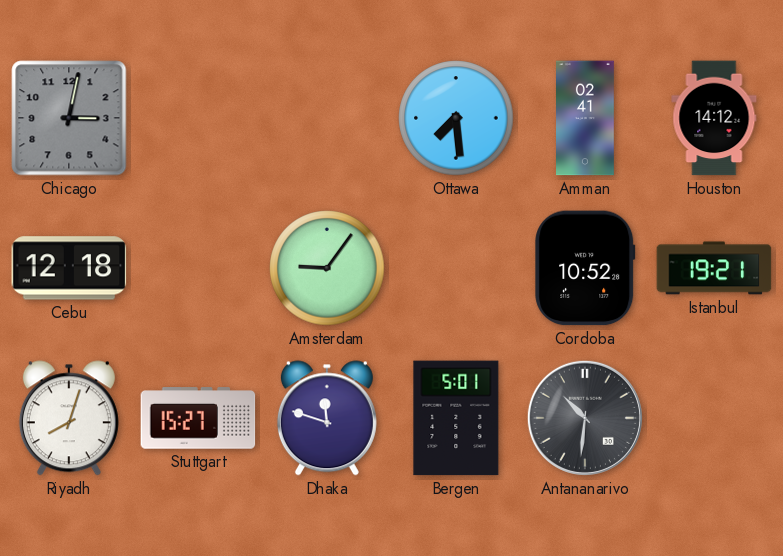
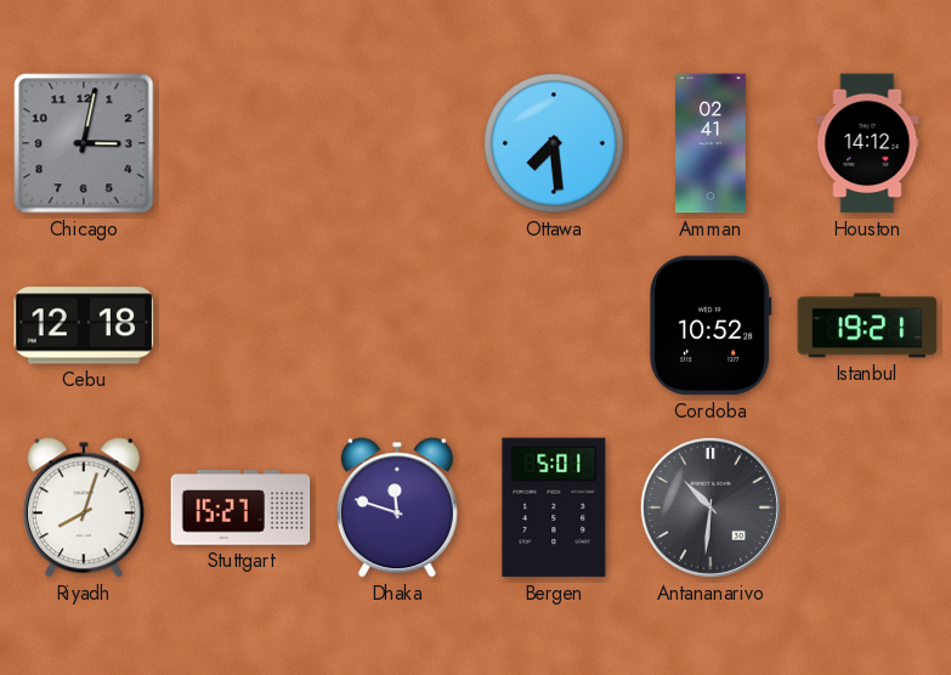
Amsterdam: 9:06 -> none (327, 268)
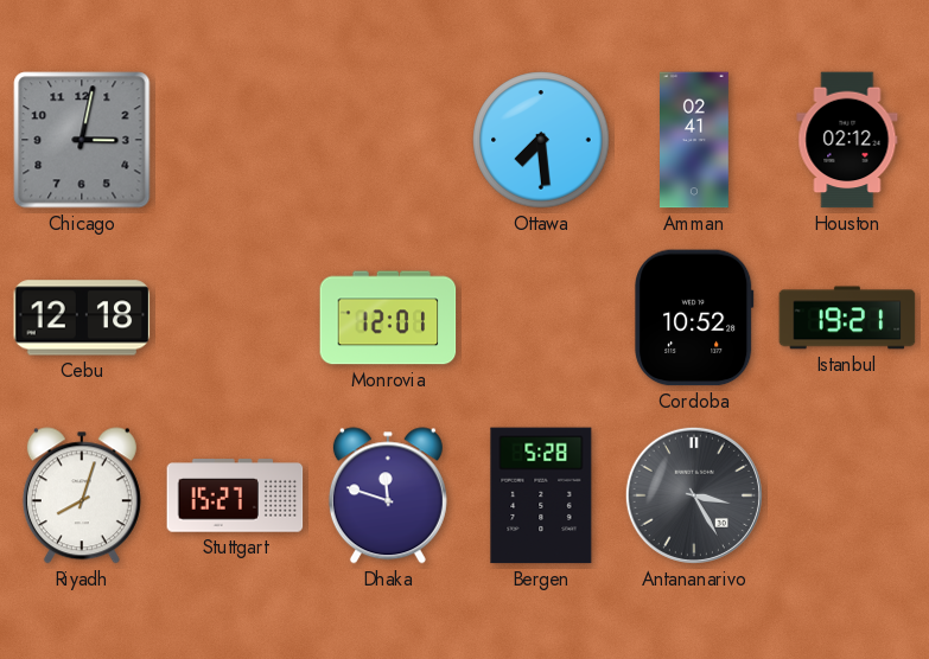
Houston: 14:12 -> 02:12 (847, 140)
Monrovia: none -> 12:01 (388, 318)
Bergen: 5:01 -> 5:28 (541, 495)
Antananarivo: 10:31 -> 3:25 (694, 495)
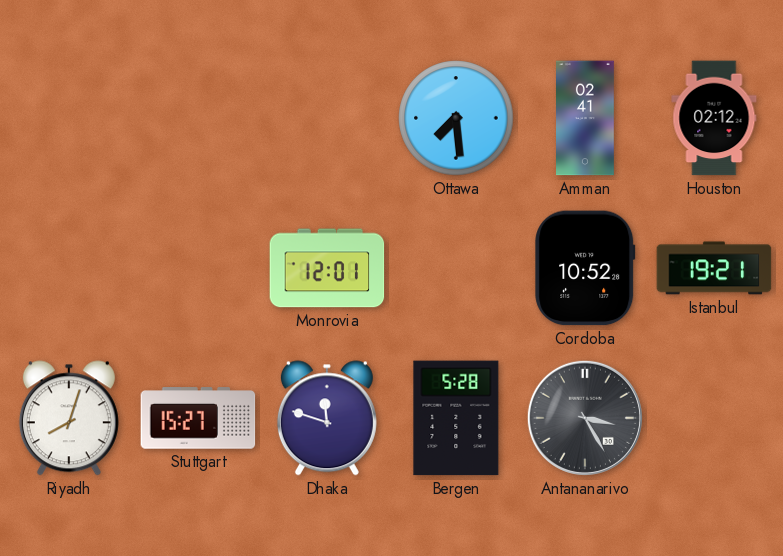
Chicago: 3:02 -> none (82, 140)
Cebu: 12:18 -> none (82, 318)
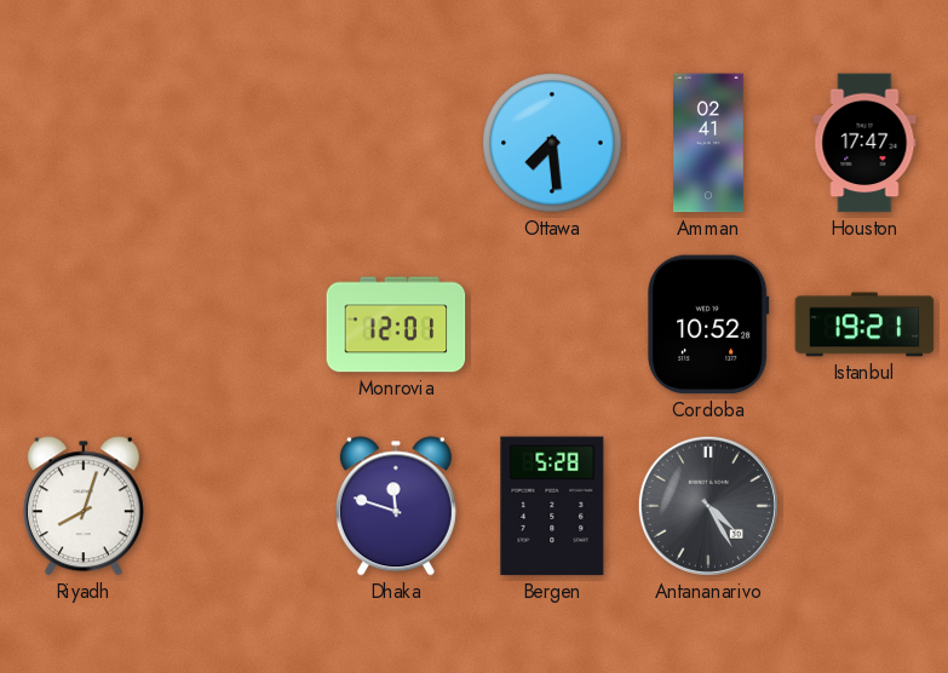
Houston: 02:12 -> 17:47 (864, 143)
Stuttgart: 15:27 -> none (198, 418)
Antananarivo: 3:25 -> 4:25 (708, 506)
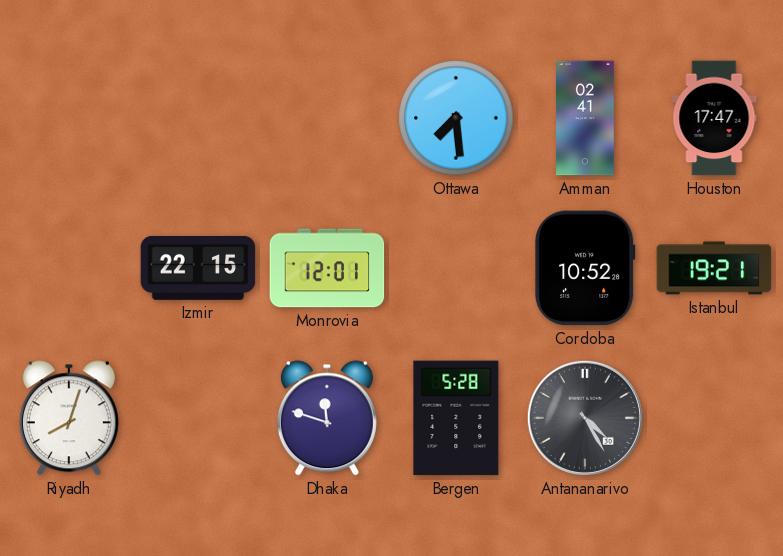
Izmir: none -> 22:15 (198, 268)
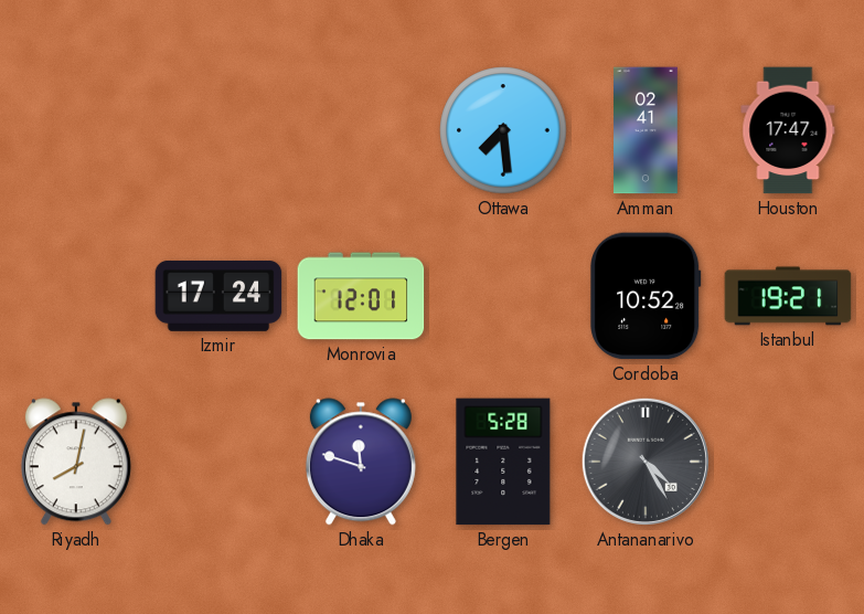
Izmir: 22:15 -> 17:24 (218, 296)
Riyadh: 8:03 -> 8:02 (76, 462)
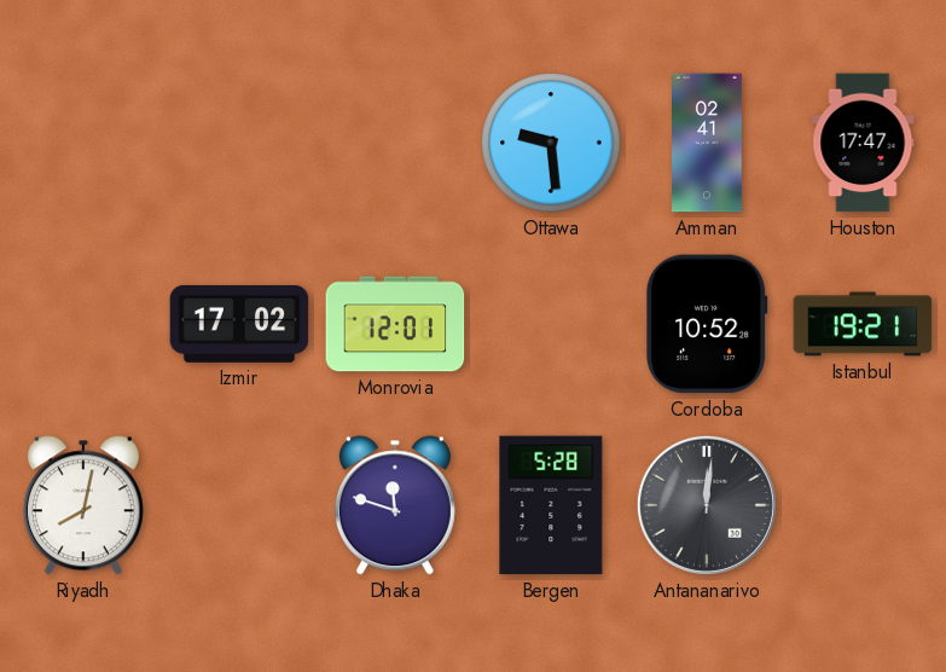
Ottawa: 7:29 -> 9:29 (551, 143)
Izmir: 17:24 -> 17:02 (239, 324)
Antananarivo: 4:25 -> 12:01 (707, 505)
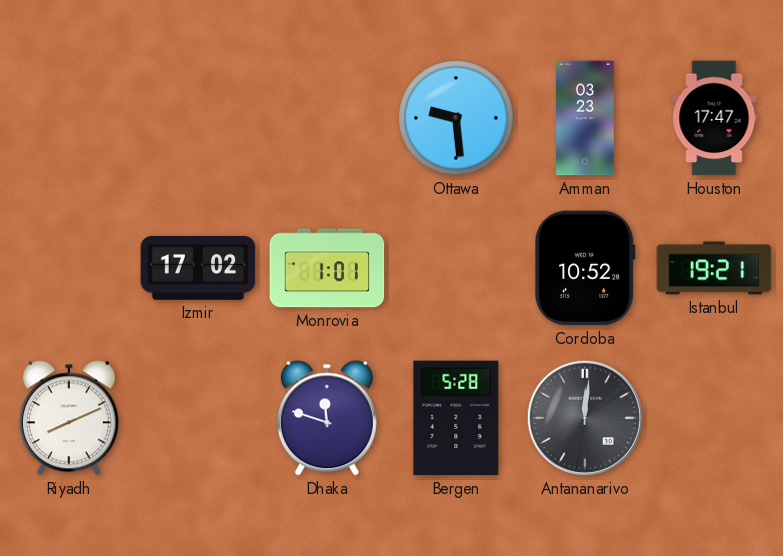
Amman: 02:41 -> 03:23 (586, 118)
Monrovia: 12:01 -> 1:01 (327, 268)
Riyadh: 8:02 -> 8:11 (69, 418)
